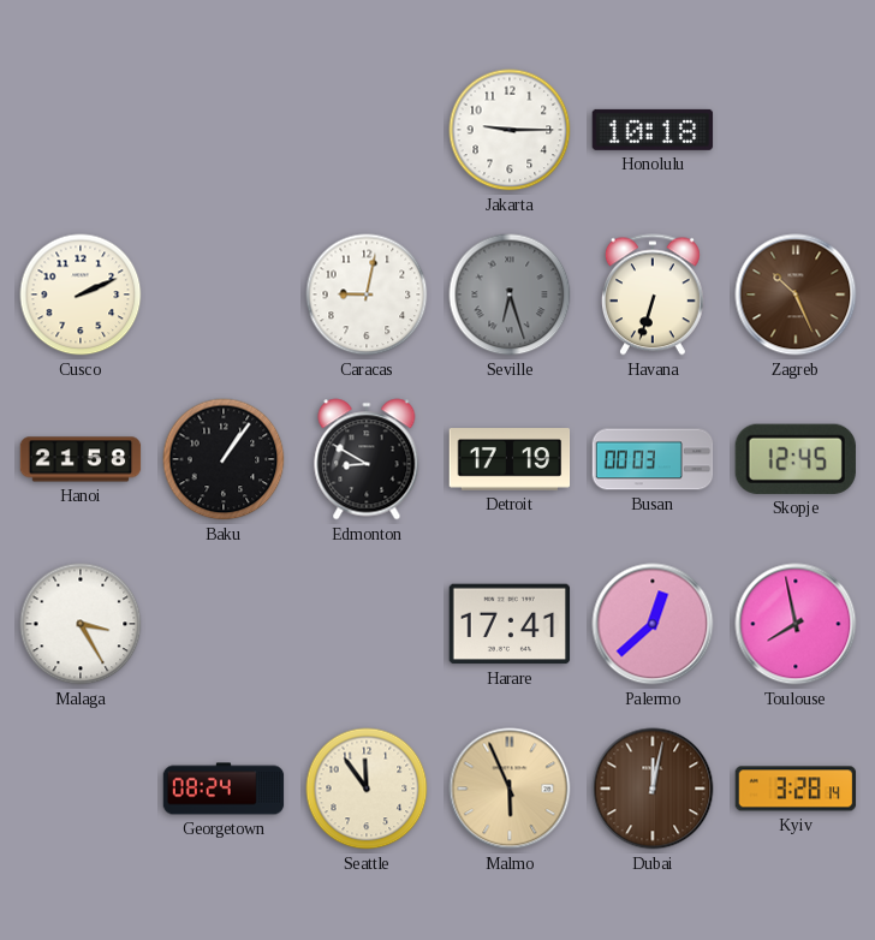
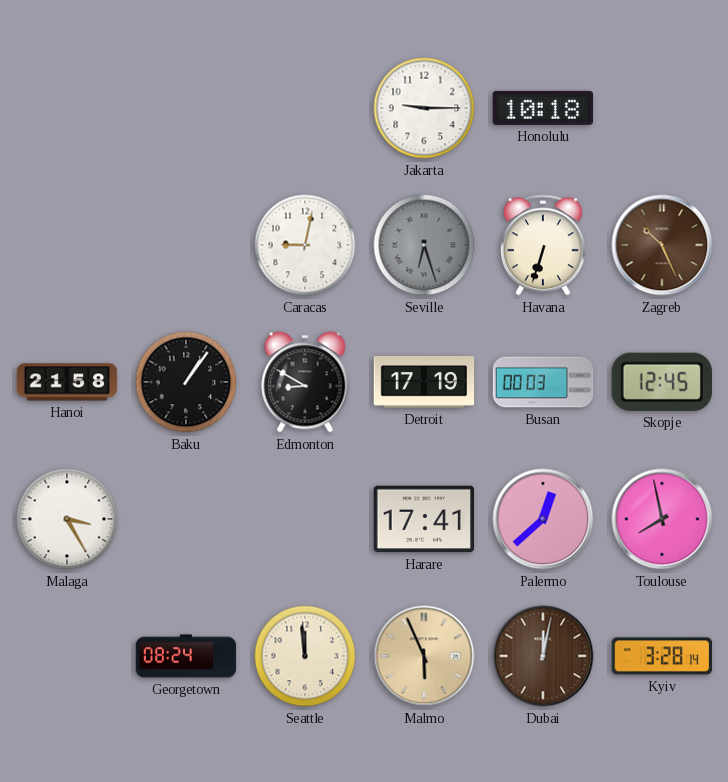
Cusco: 2:11 -> none (81, 295)
Seattle: 11:54 -> 11:59 (305, 656)
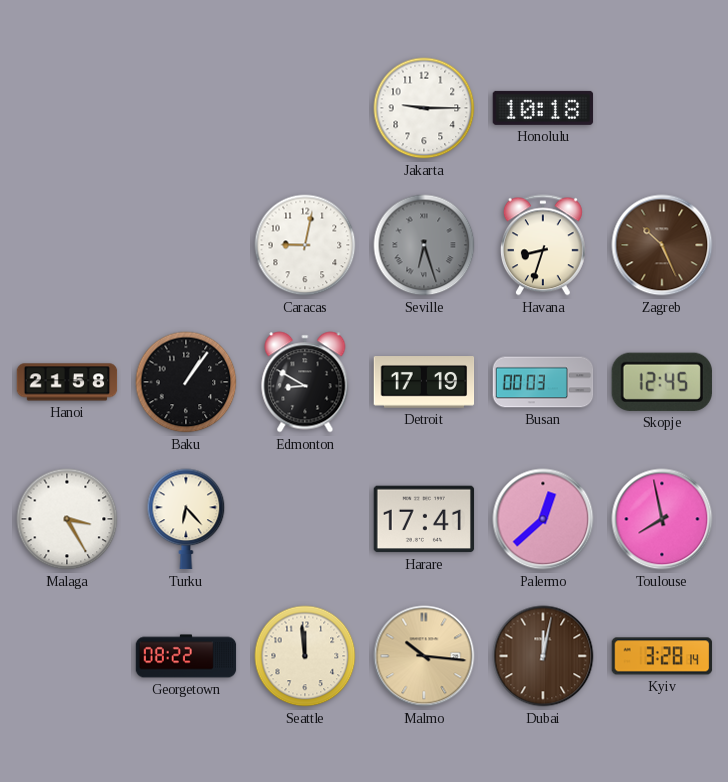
Havana: 6:33 -> 8:33 (543, 245)
Turku: none -> 6:23 (186, 519)
Georgetown: 08:24 -> 08:22 (186, 656)
Malmo: 5:56 -> 10:16 (424, 656)
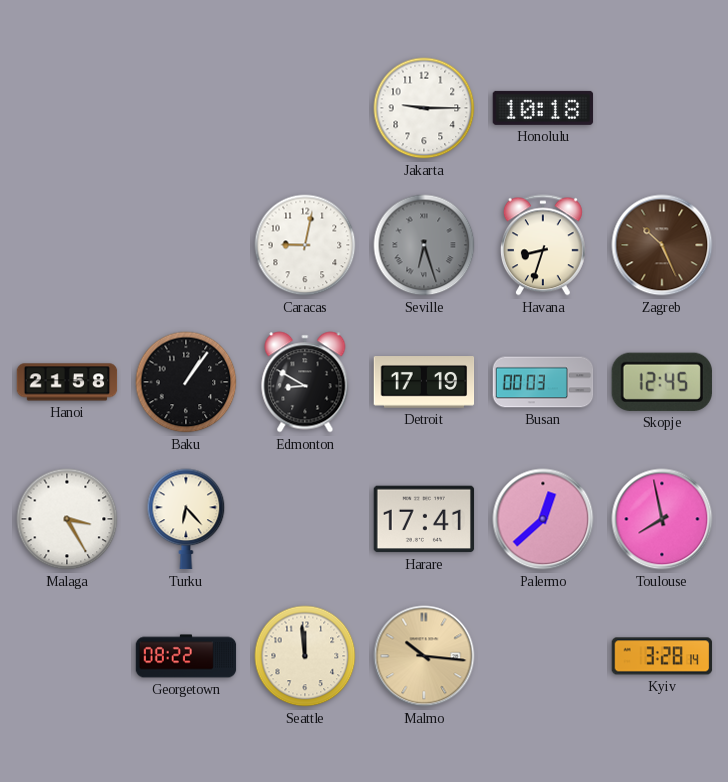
Dubai: 12:02 -> none (543, 656)
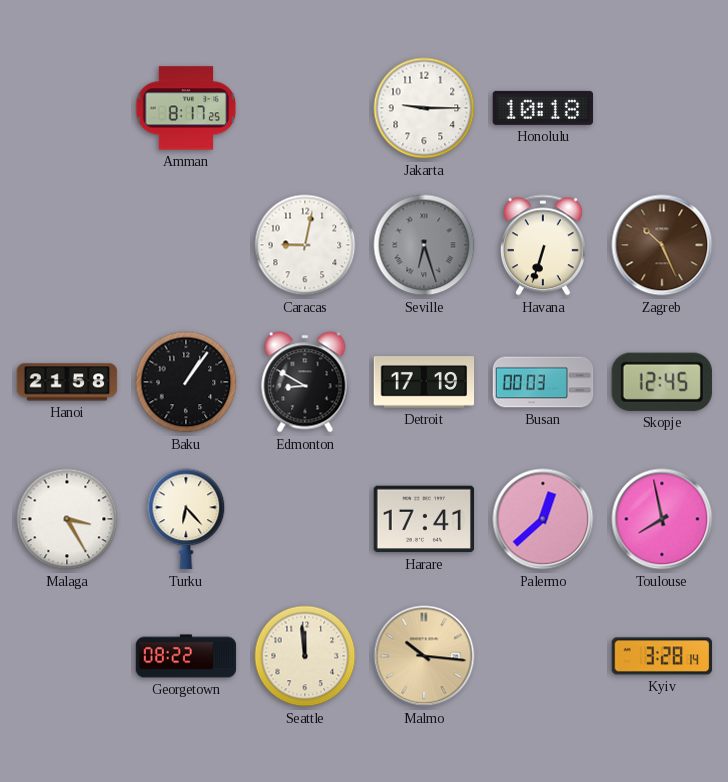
Amman: none -> 8:17 (186, 108)
Havana: 8:33 -> 6:33 (543, 245)
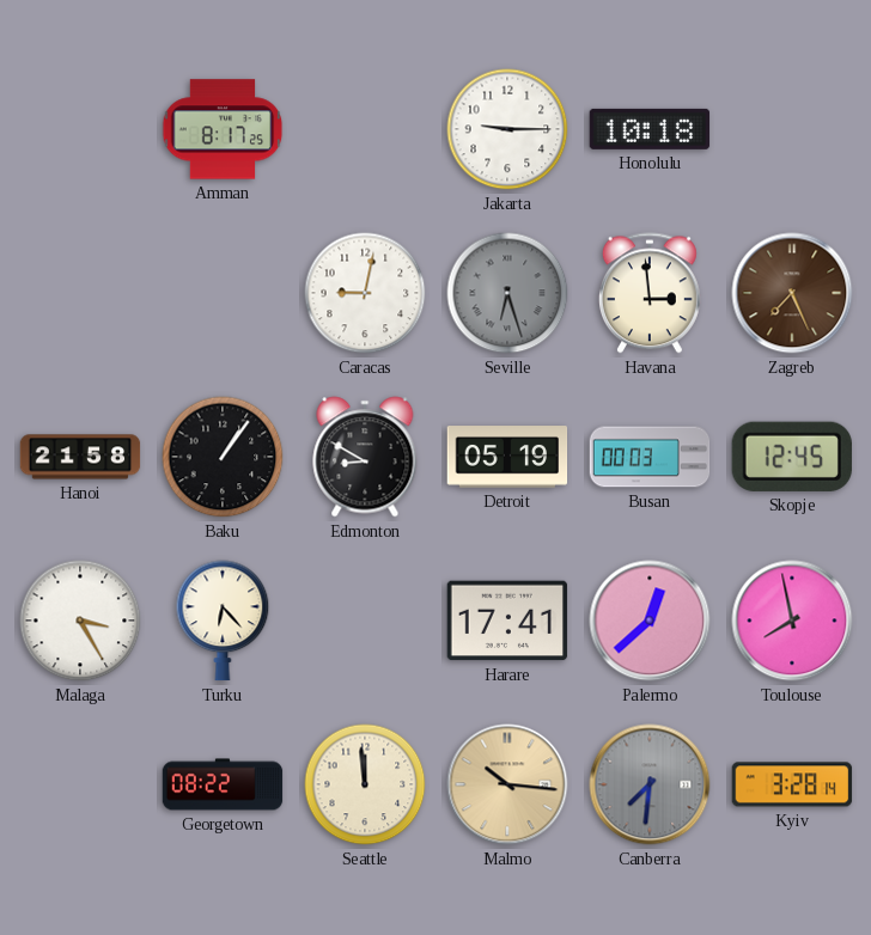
Havana: 6:33 -> 2:59 (650, 293)
Zagreb: 10:26 -> 7:26 (792, 293)
Detroit: 17:19 -> 05:19 (507, 457)
Canberra: none -> 7:31 (650, 784)
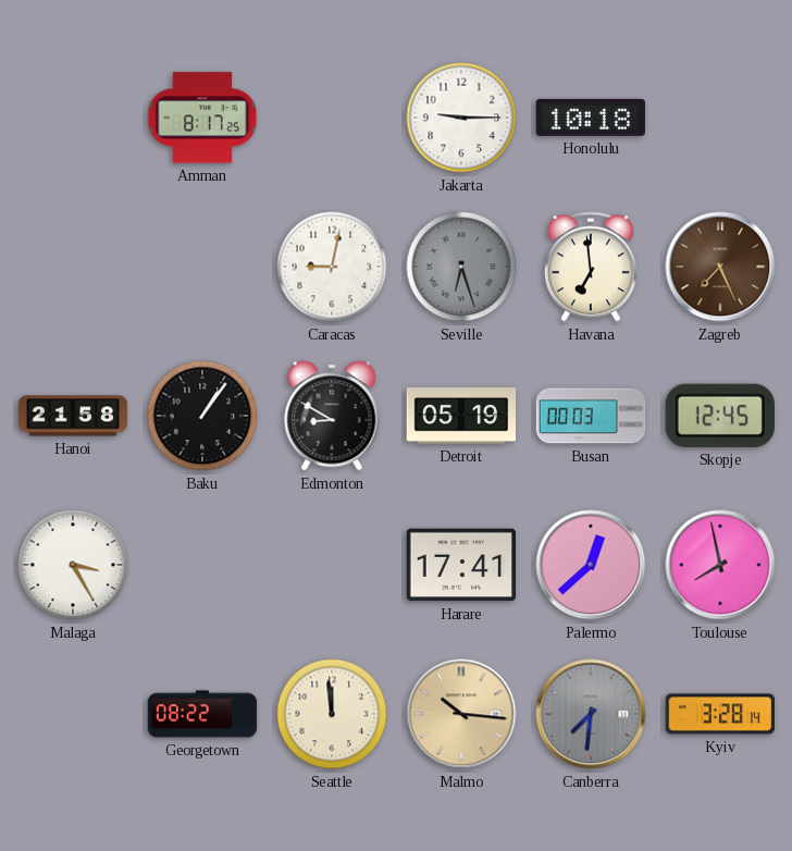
Havana: 2:59 -> 6:59 (591, 267)
Turku: 6:23 -> none (223, 621)
